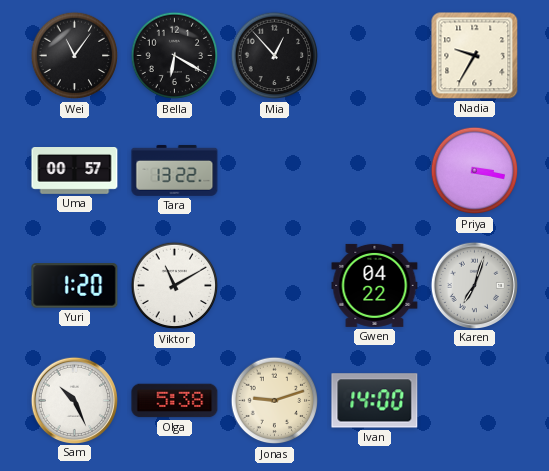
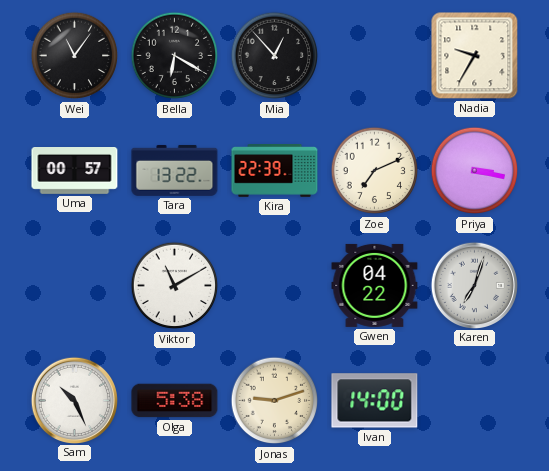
Kira: none -> 22:39 (275, 171)
Zoe: none -> 7:11 (375, 171)
Yuri: 1:20 -> none (75, 286)
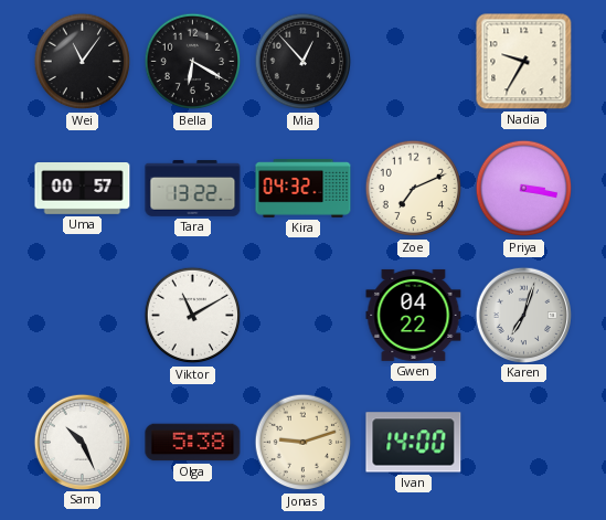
Kira: 22:39 -> 04:32 (304, 189)
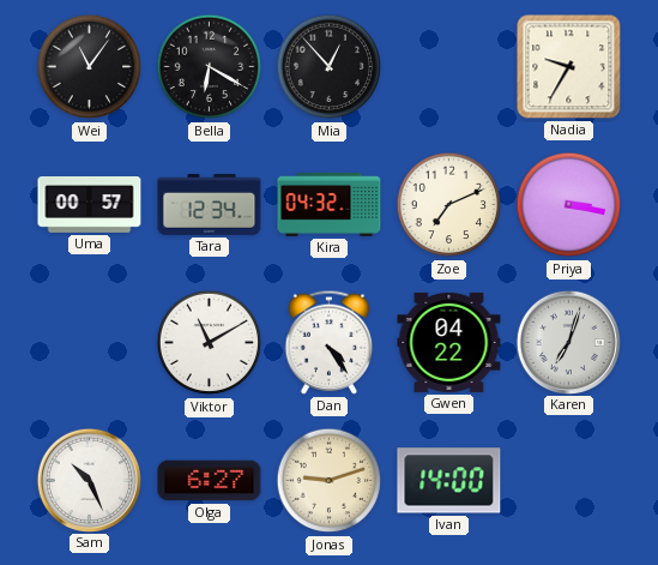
Tara: 13:22 -> 12:34 (210, 204)
Dan: none -> 4:24 (330, 342)
Olga: 5:38 -> 6:27 (210, 481)
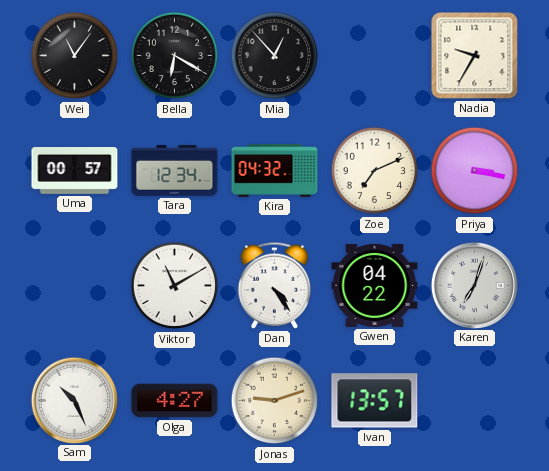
Olga: 6:27 -> 4:27 (175, 401)
Ivan: 14:00 -> 13:57 (375, 401)
